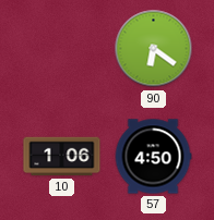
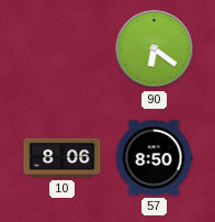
10: 1:06 -> 8:06 (63, 158)
57: 4:50 -> 8:50 (154, 158)
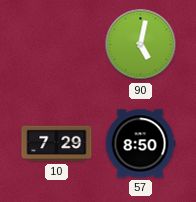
90: 6:21 -> 5:02 (141, 45)
10: 8:06 -> 7:29 (57, 144)
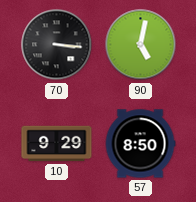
70: none -> 3:16 (57, 45)
10: 7:29 -> 9:29 (57, 144)
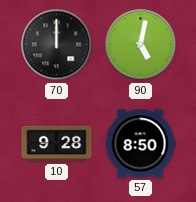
70: 3:16 -> 12:00 (57, 45)
10: 9:29 -> 9:28 (57, 144)
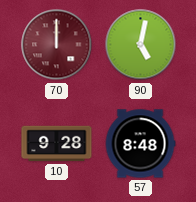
70 dial: black -> burgundy (57, 45)
57: 8:50 -> 8:48 (140, 144)
